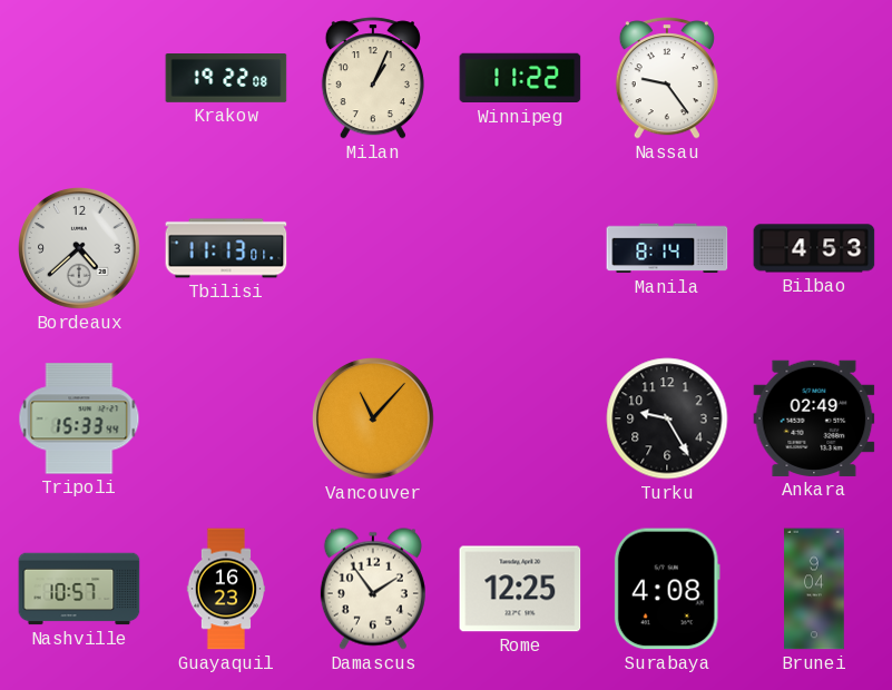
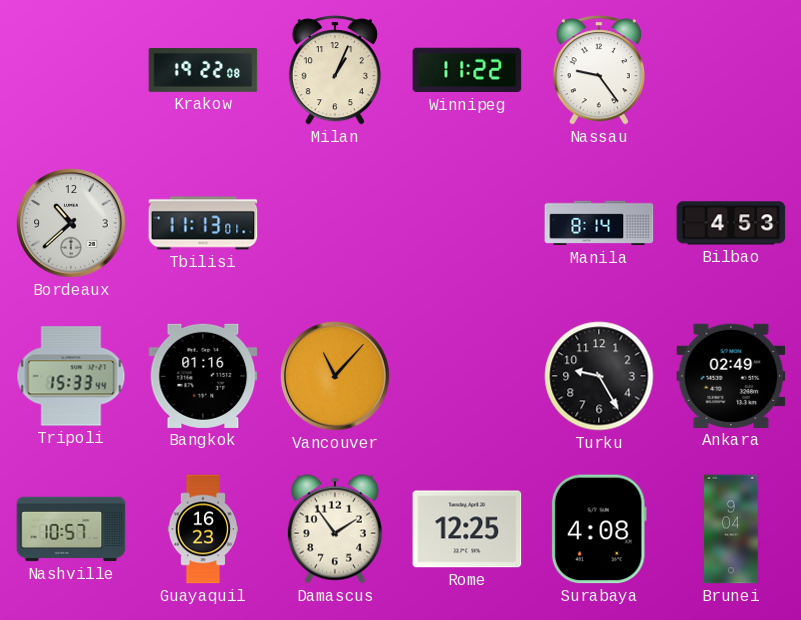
Bordeaux: 4:38 -> 10:38 (72, 224)
Bangkok: none -> 01:16 (203, 376)
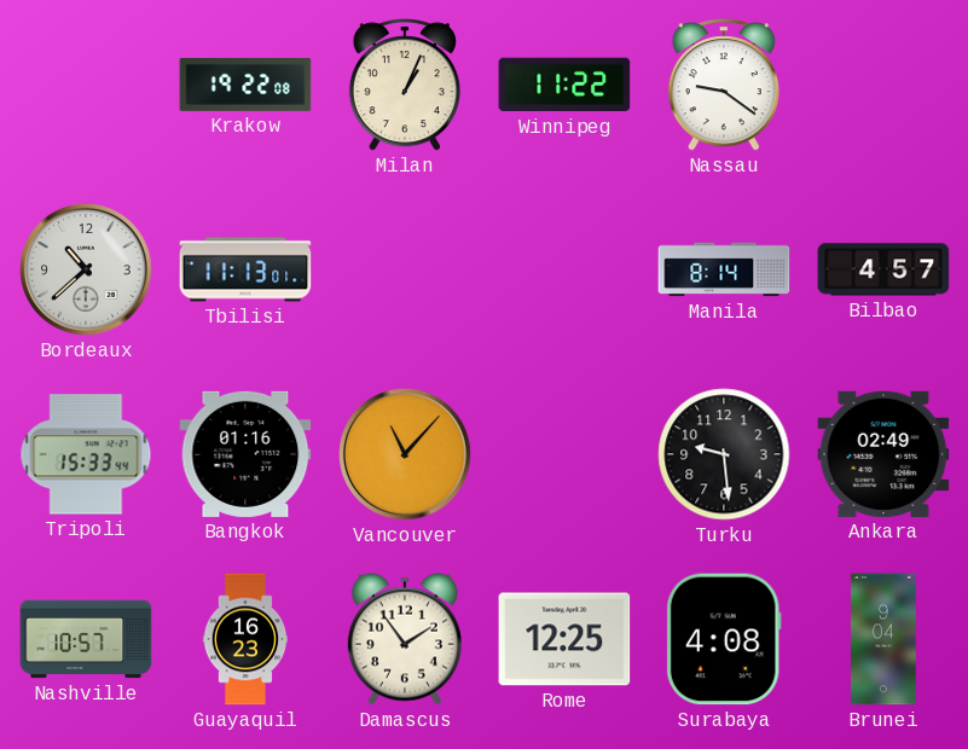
Nassau: 9:24 -> 9:21 (724, 85)
Bilbao: 4:53 -> 4:57 (883, 269)
Turku: 9:25 -> 9:29 (724, 454)
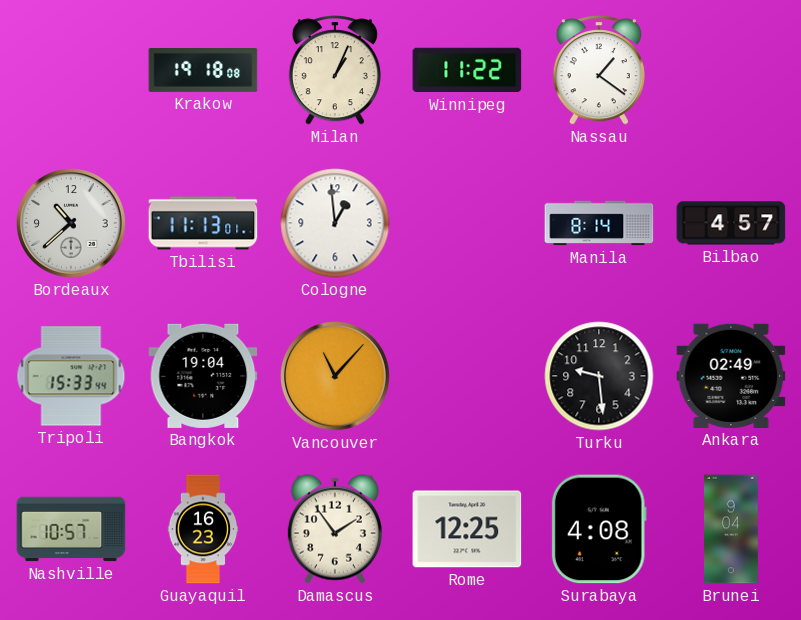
Krakow: 19:22 -> 19:18 (203, 71)
Nassau: 9:21 -> 1:21 (599, 70)
Cologne: none -> 12:59 (335, 223)
Bangkok: 01:16 -> 19:04 (203, 376)
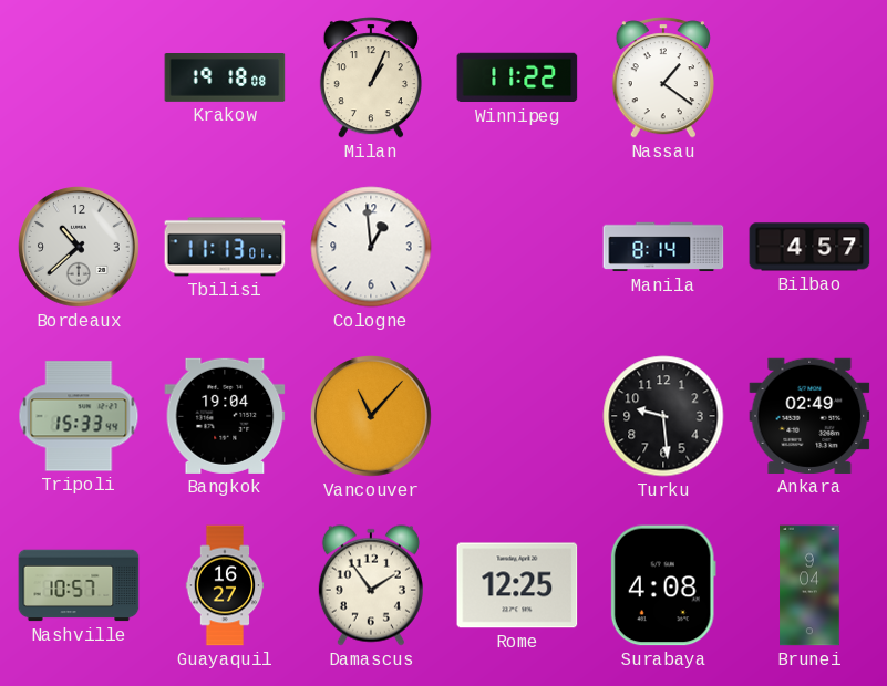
Guayaquil: 16:23 -> 16:27 (225, 585)
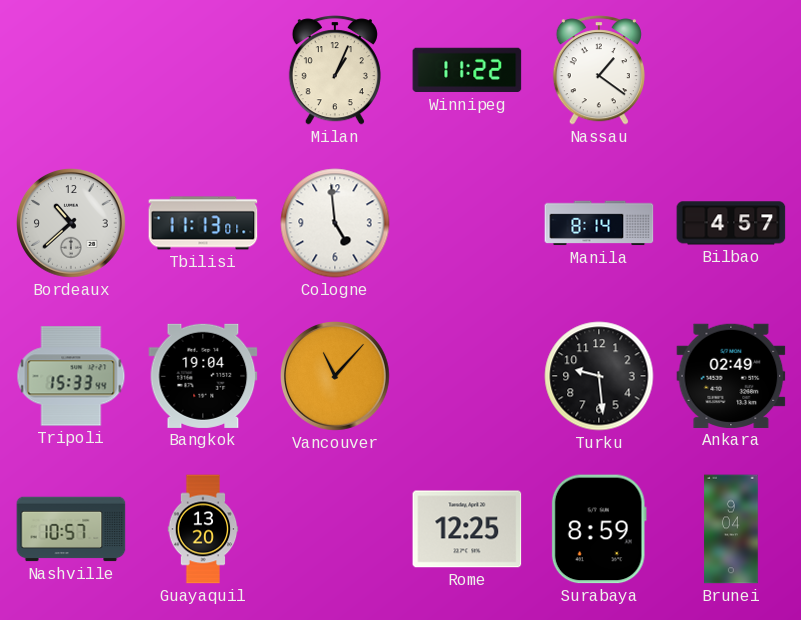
Krakow: 19:18 -> none (225, 79)
Cologne: 12:59 -> 4:59 (335, 223)
Guayaquil: 16:27 -> 13:20 (203, 529)
Damascus: 1:54 -> none (371, 585)
Surabaya: 4:08 -> 8:59 (599, 529)
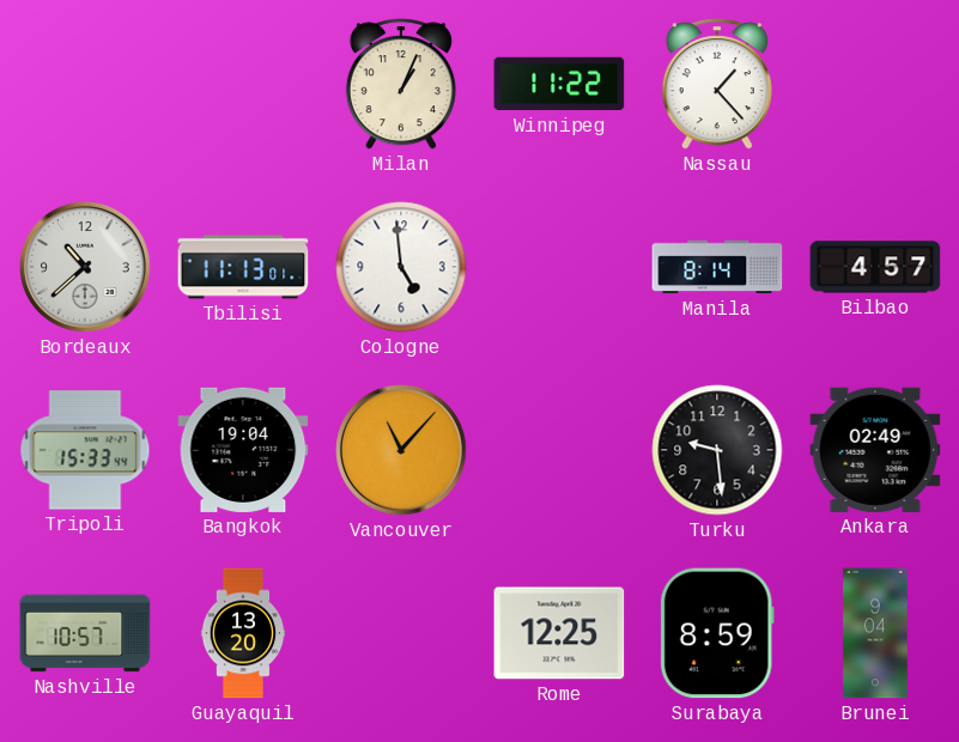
Nassau: 1:21 -> 1:23 (717, 84)
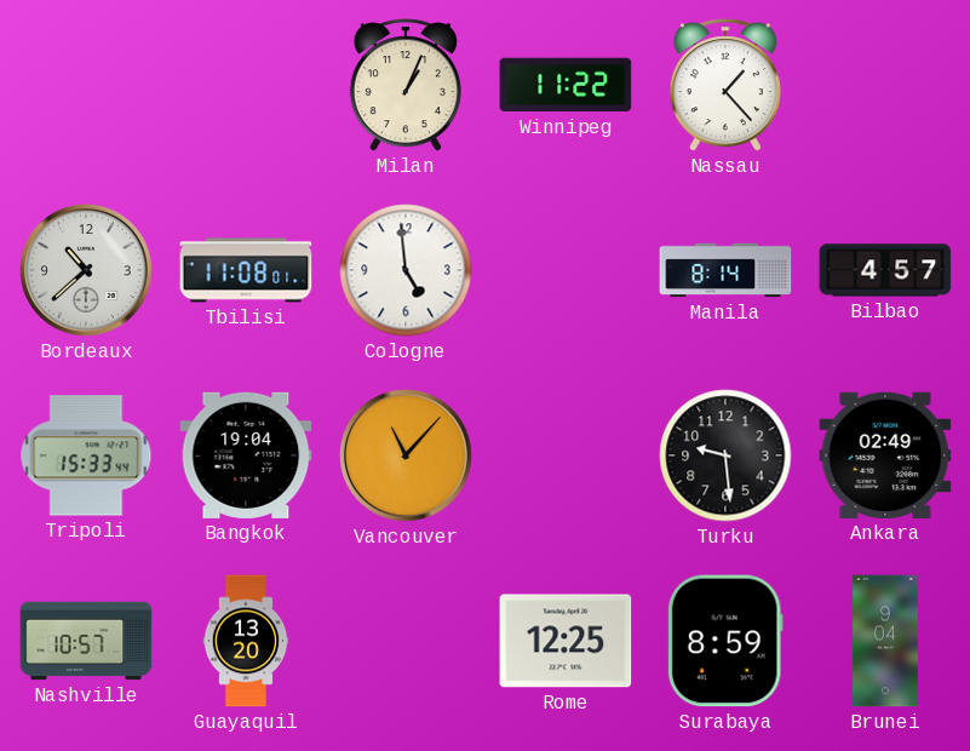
Tbilisi: 11:13 -> 11:08 (246, 270)
